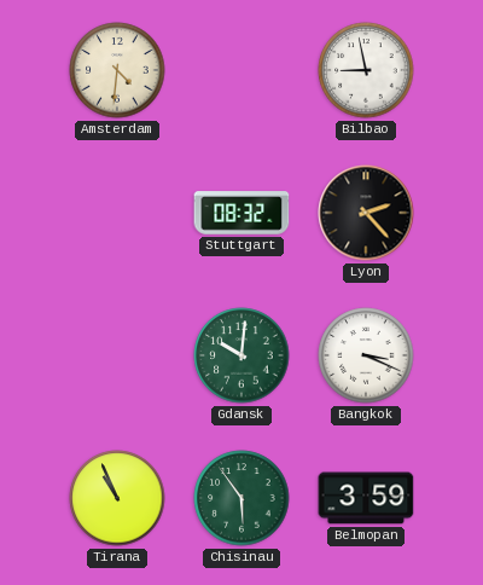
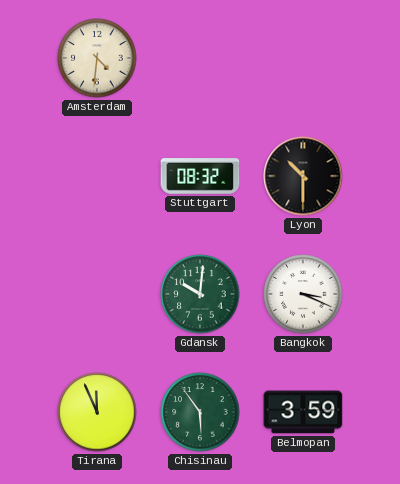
Bilbao: 8:58 -> none (366, 70)
Lyon: 2:23 -> 10:30 (303, 176)
Tirana: 10:56 -> 11:56 (97, 412)
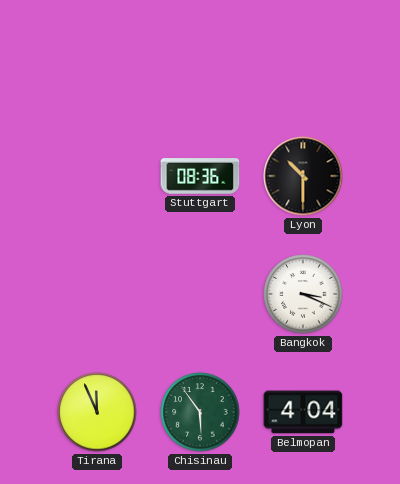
Amsterdam: 4:31 -> none (97, 58)
Stuttgart: 08:32 -> 08:36 (200, 176)
Gdansk: 10:01 -> none (200, 294)
Belmopan: 3:59 -> 4:04 (303, 412)
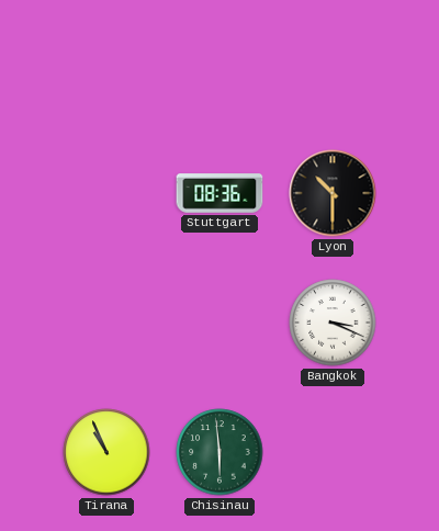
Tirana: 11:56 -> 10:56 (106, 452)
Chisinau: 5:54 -> 5:59 (219, 452)
Belmopan: 4:04 -> none (303, 412)
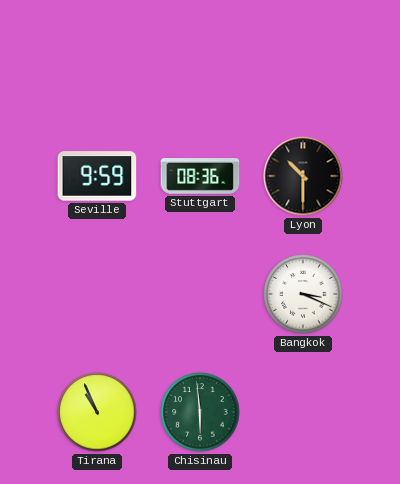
Seville: none -> 9:59 (97, 176)
